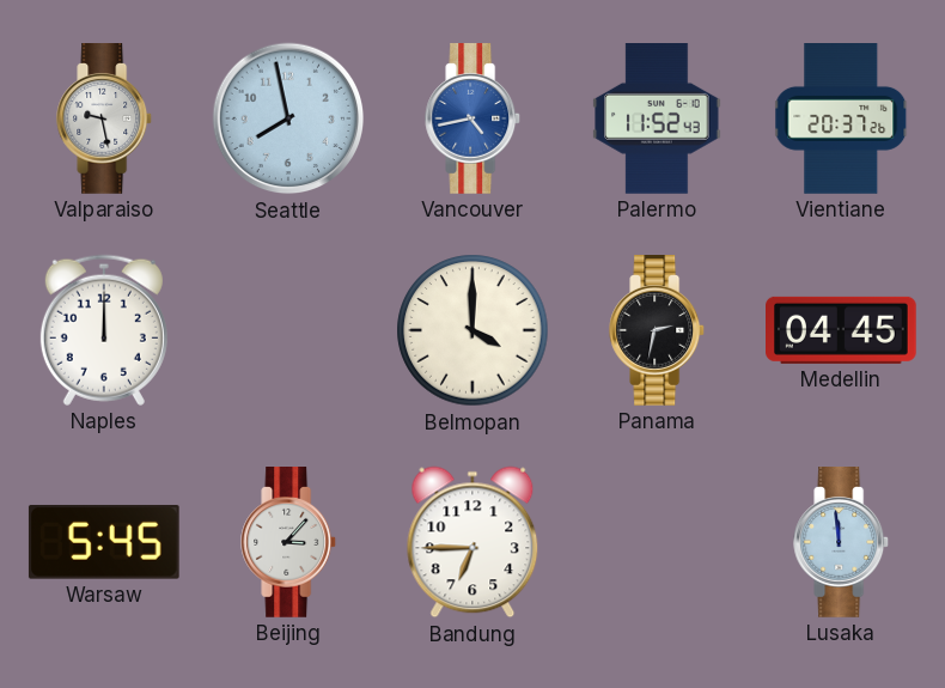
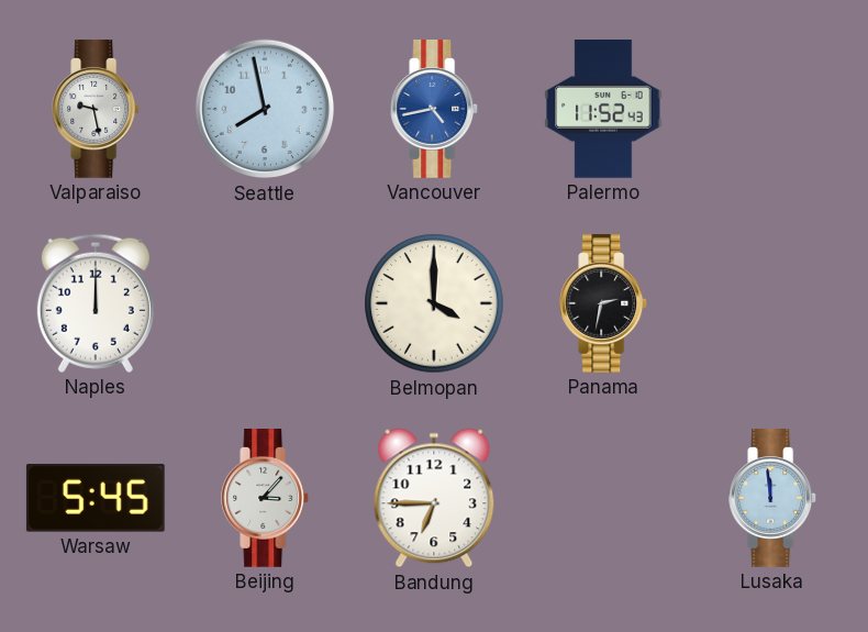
Vientiane: 20:37 -> none (842, 118)
Medellin: 04:45 -> none (842, 330)
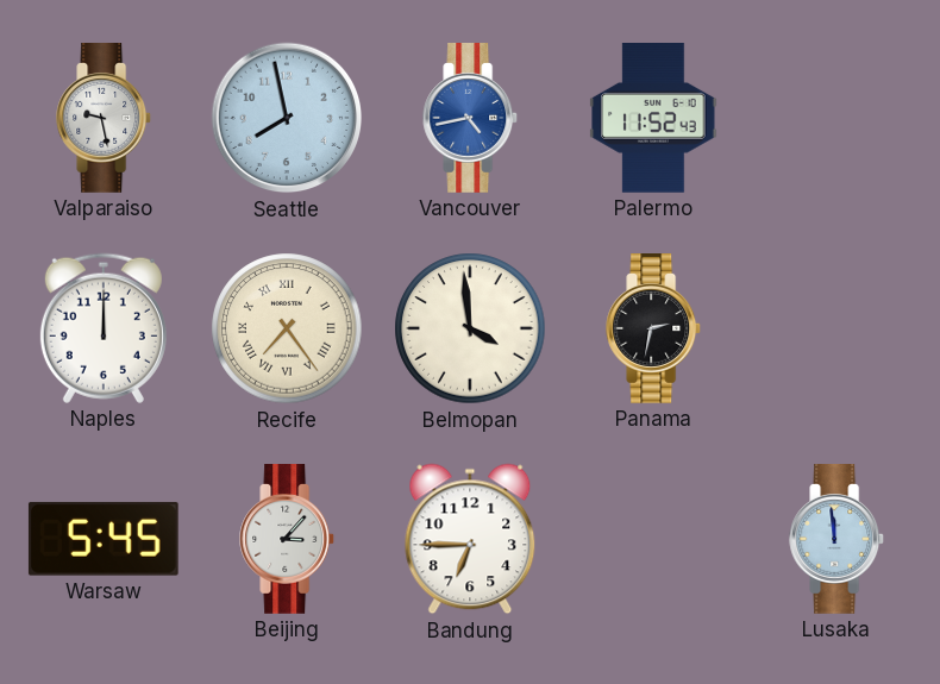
Recife: none -> 7:24 (287, 328)
Belmopan: 4:00 -> 3:59 (470, 328)
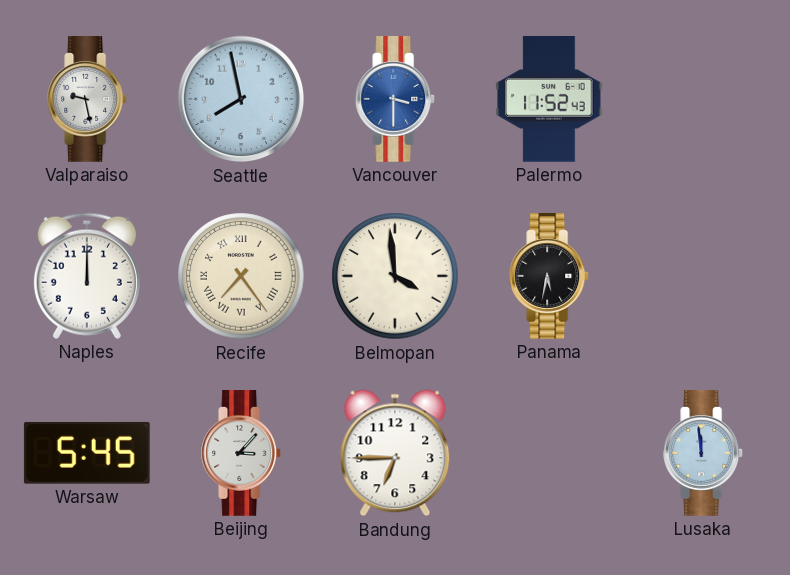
Vancouver: 4:43 -> 3:30 (396, 100)
Panama: 2:32 -> 5:32 (550, 277)
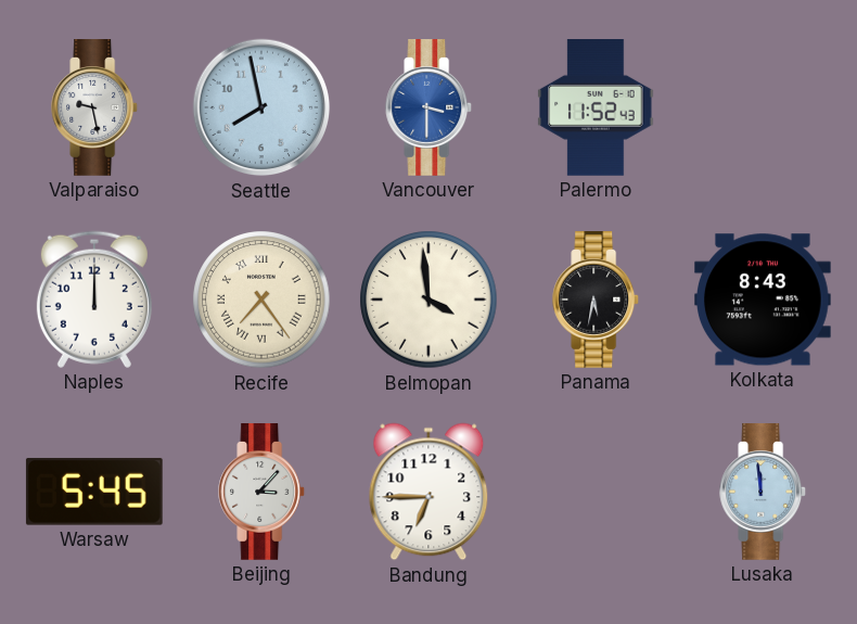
Kolkata: none -> 8:43 (764, 300)
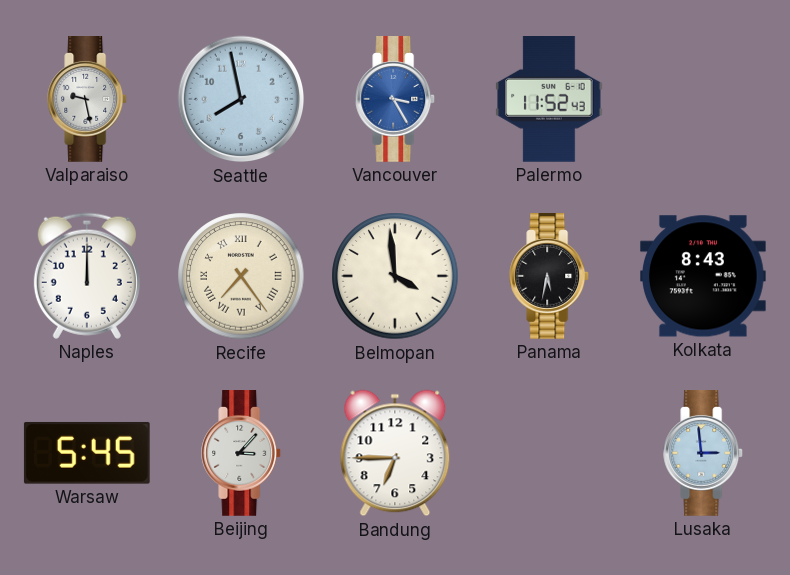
Vancouver: 3:30 -> 3:25 (396, 100)
Lusaka: 11:59 -> 2:59 (704, 454)
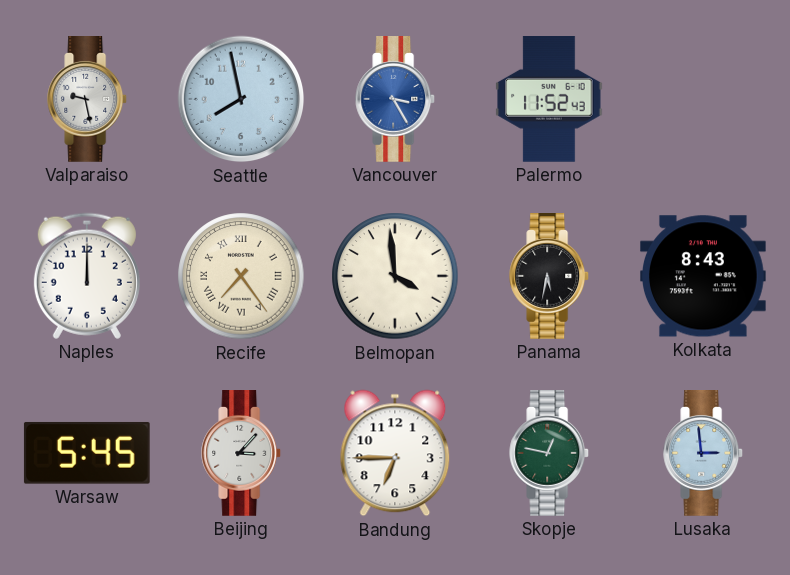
Skopje: none -> 12:47 (550, 454)
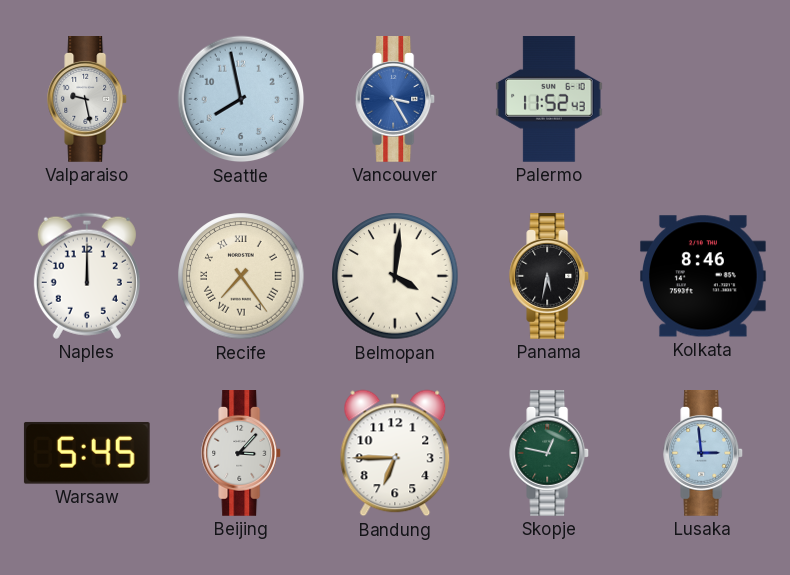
Belmopan: 3:59 -> 4:01 (395, 276)
Kolkata: 8:43 -> 8:46 (704, 276)
